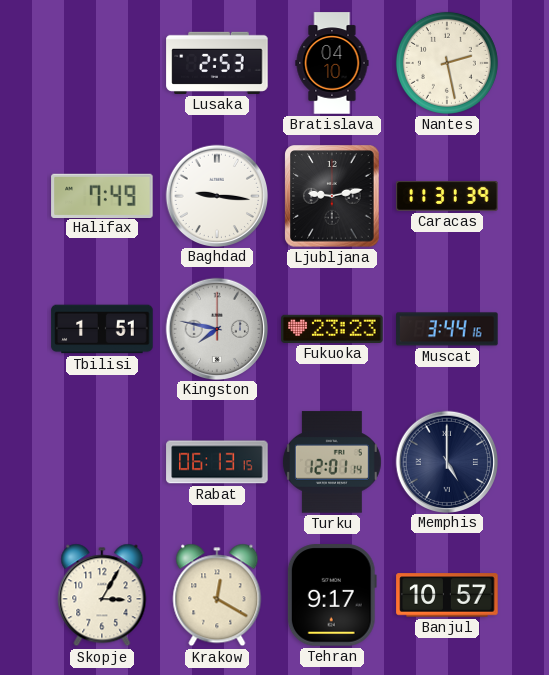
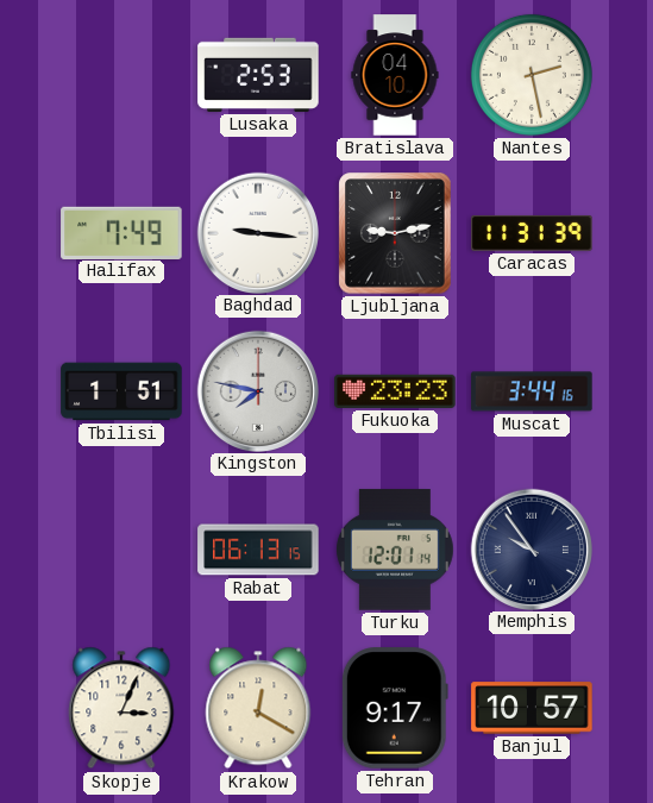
Memphis: 5:00 -> 9:54 (530, 548)
Skopje: 3:05 -> 3:04 (121, 708)
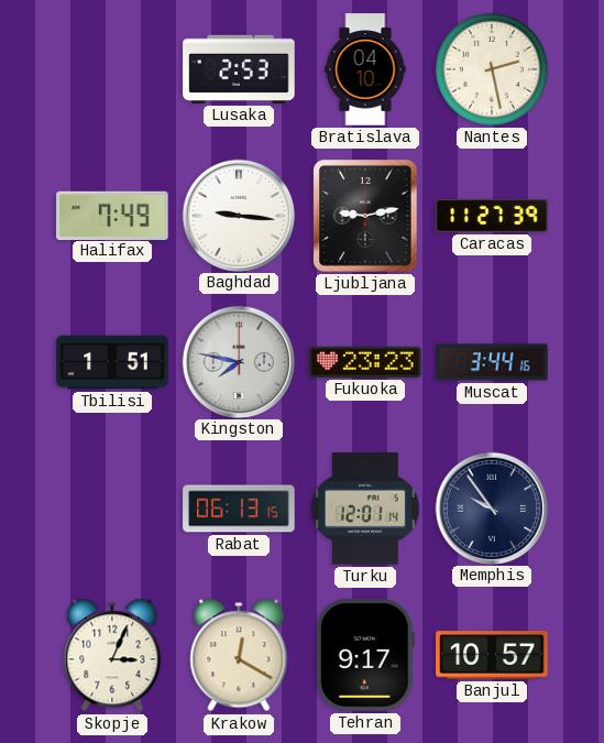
Caracas: 11:31 -> 11:27 (492, 216)
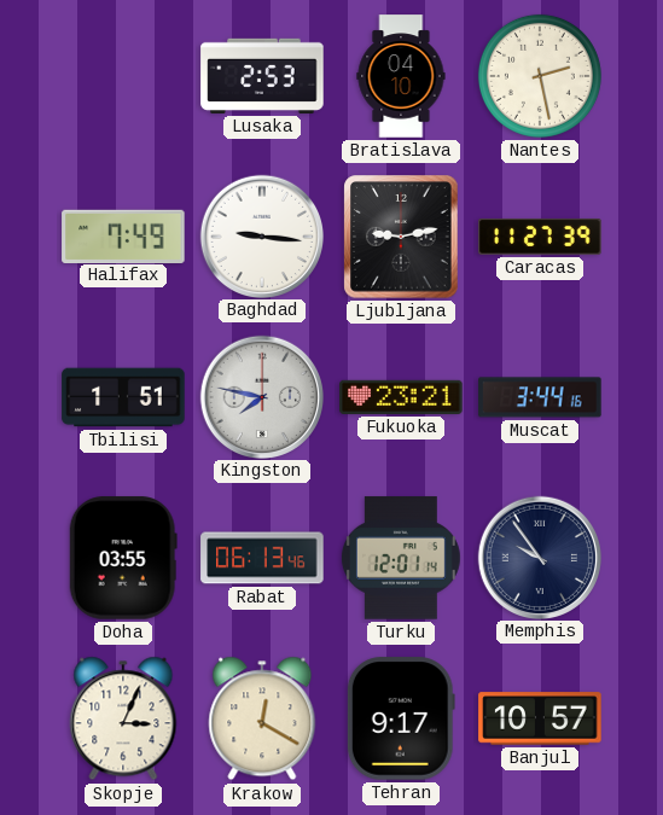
Fukuoka: 23:23 -> 23:21 (401, 397)
Doha: none -> 03:55 (123, 558)
Rabat: 06:13:15 -> 06:13:46 (262, 558)
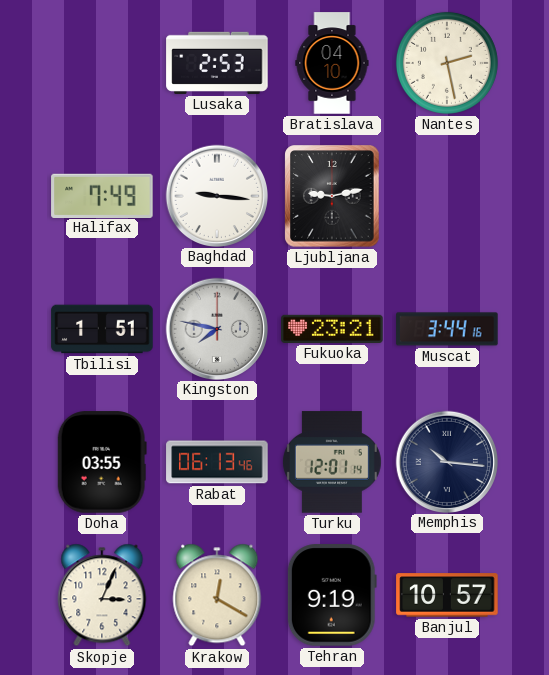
Caracas: 11:27 -> none (540, 237)
Memphis: 9:54 -> 10:16 (446, 461)
Tehran: 9:17 -> 9:19 (332, 595)
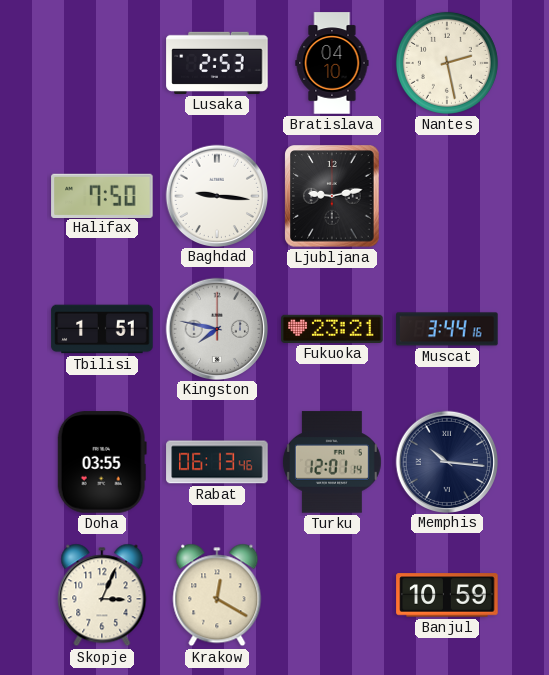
Halifax: 7:49 -> 7:50 (102, 195)
Tehran: 9:19 -> none (332, 595)
Banjul: 10:57 -> 10:59 (447, 595)
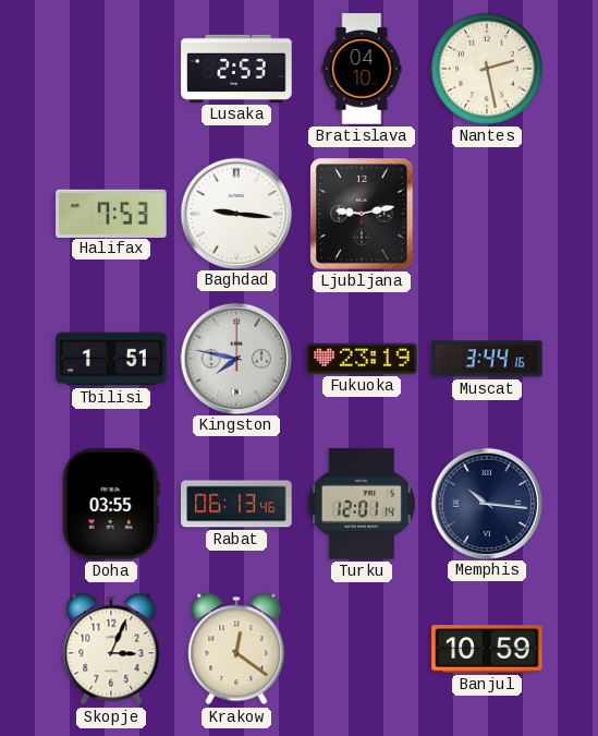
Halifax: 7:50 -> 7:53 (111, 213)
Fukuoka: 23:21 -> 23:19 (362, 359)
Krakow: 12:20 -> 12:21 (236, 649)
